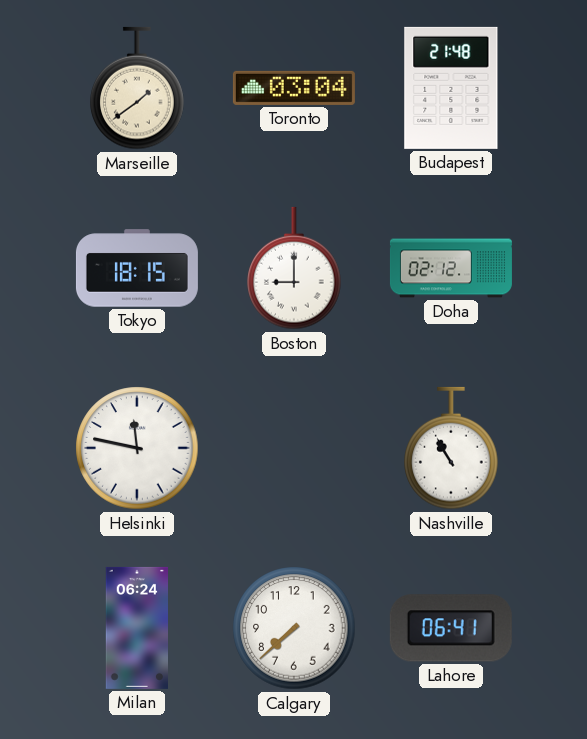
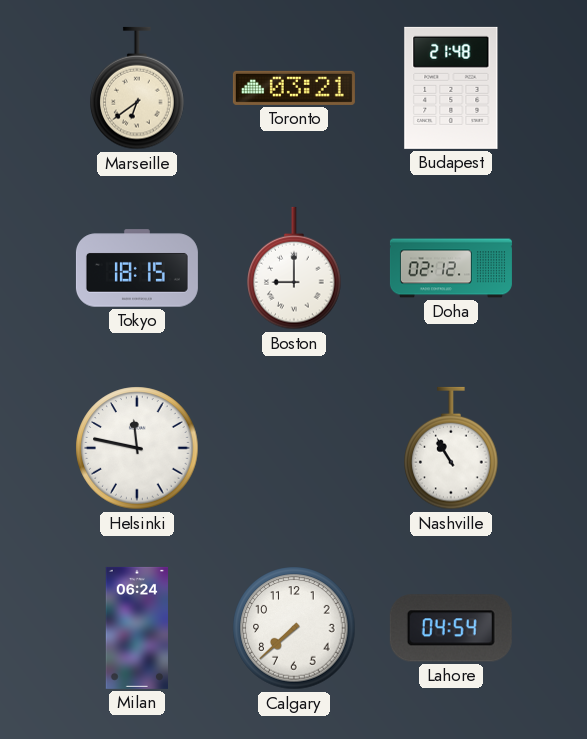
Marseille: 1:39 -> 6:39 (137, 88)
Toronto: 03:04 -> 03:21 (294, 88)
Lahore: 06:41 -> 04:54 (451, 628)
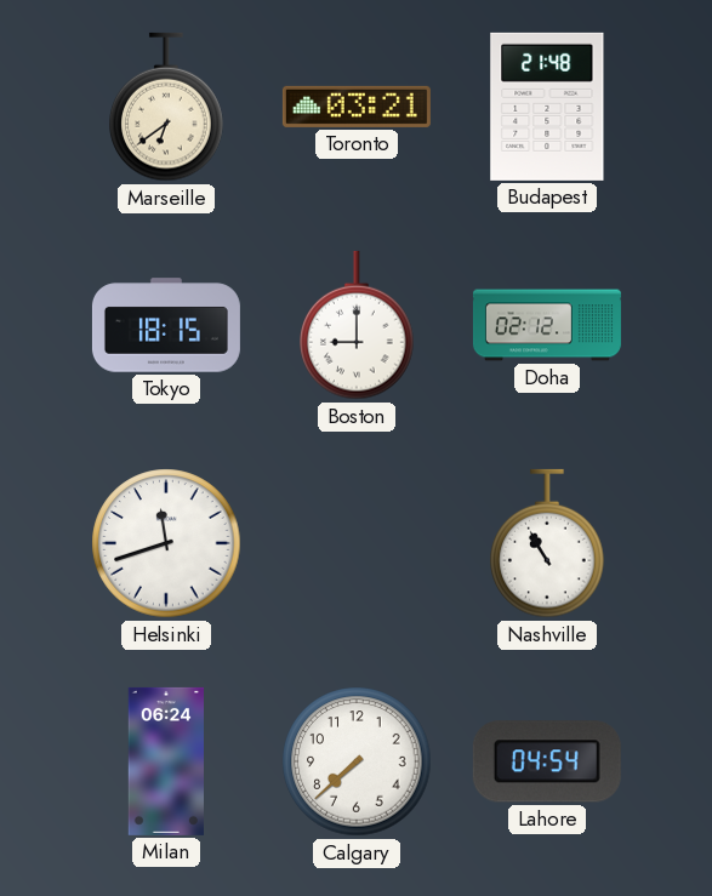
Helsinki: 11:47 -> 11:42 (166, 543)
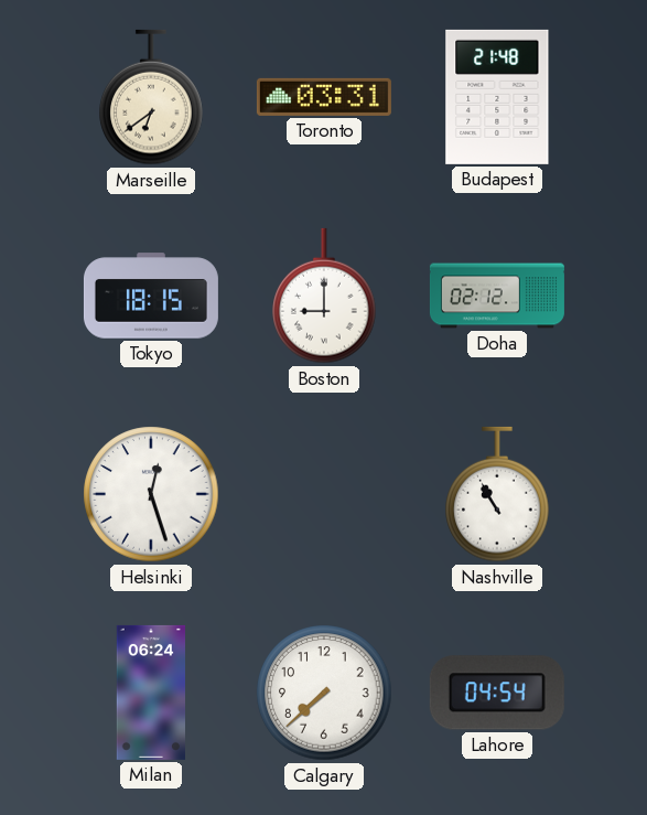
Toronto: 03:21 -> 03:31 (324, 97)
Helsinki: 11:42 -> 12:27 (151, 494)
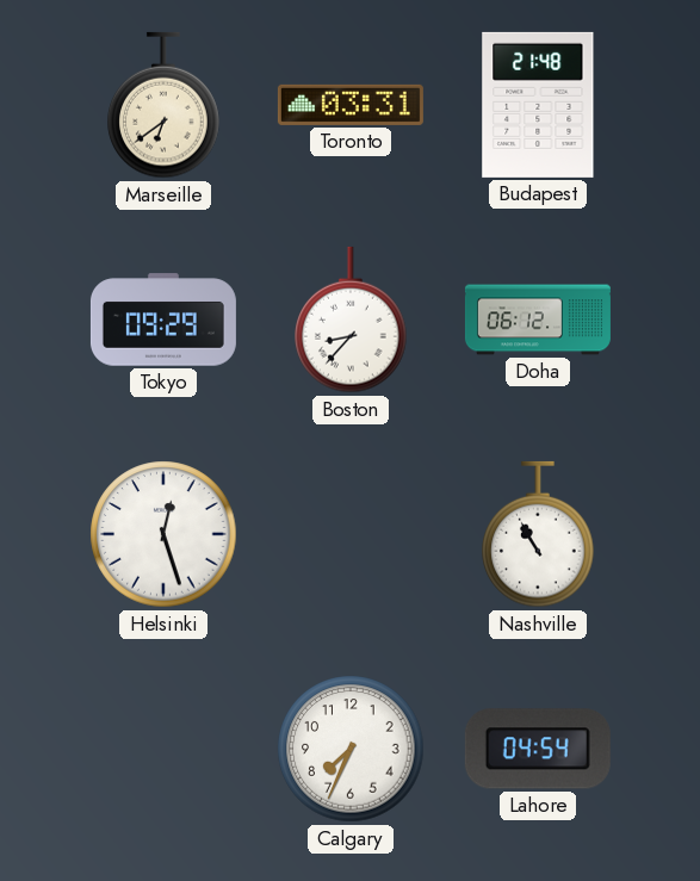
Tokyo: 18:15 -> 09:29 (163, 319)
Boston: 9:00 -> 8:37 (351, 319)
Doha: 02:12 -> 06:12 (538, 319)
Milan: 06:24 -> none (150, 693)
Calgary: 7:38 -> 7:34 (351, 749)
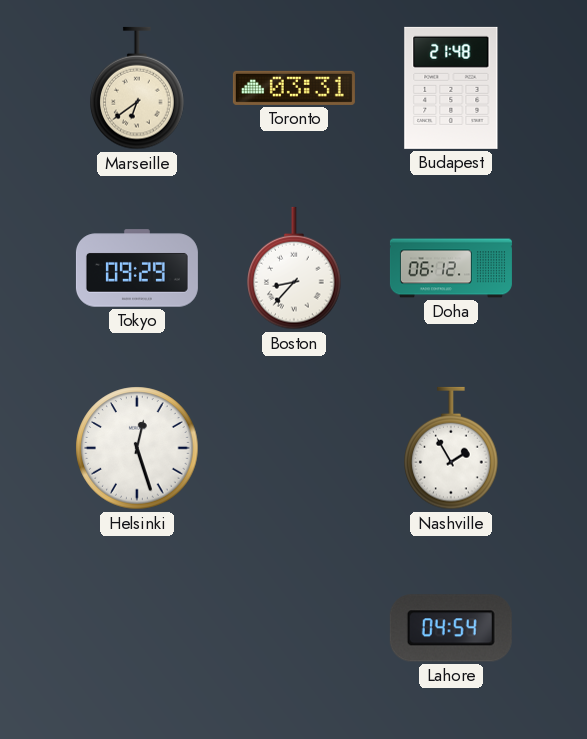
Nashville: 10:55 -> 1:55 (451, 448)
Calgary: 7:34 -> none (351, 749)
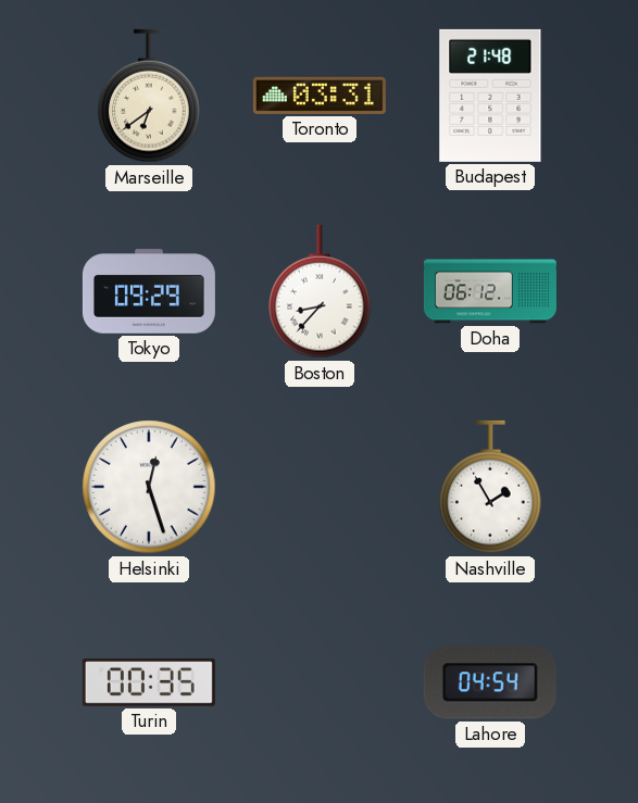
Turin: none -> 00:35 (149, 682)
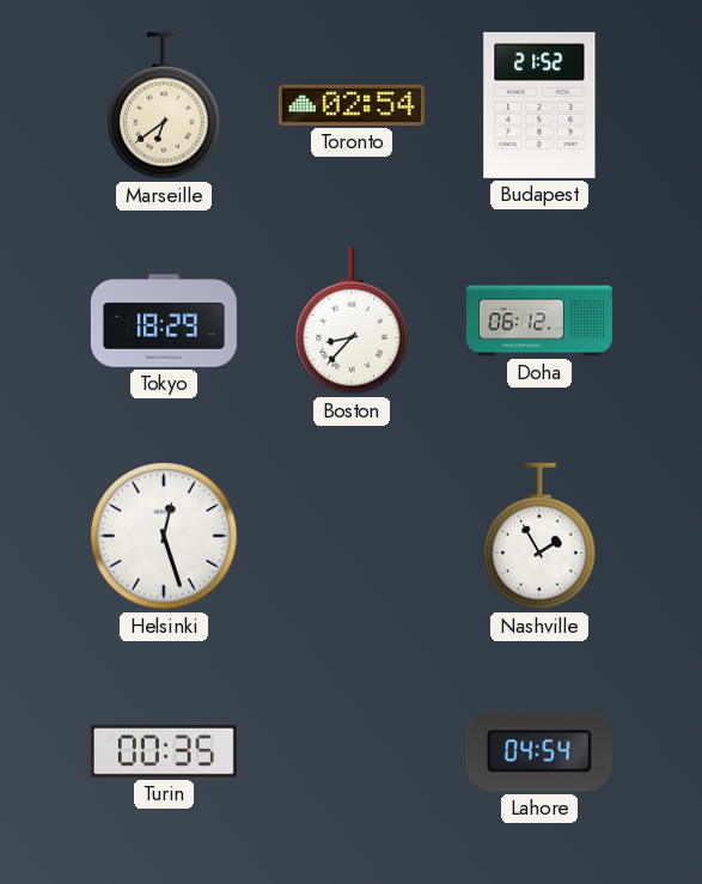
Toronto: 03:31 -> 02:54 (352, 105)
Budapest: 21:48 -> 21:52 (539, 105)
Tokyo: 09:29 -> 18:29 (164, 321)
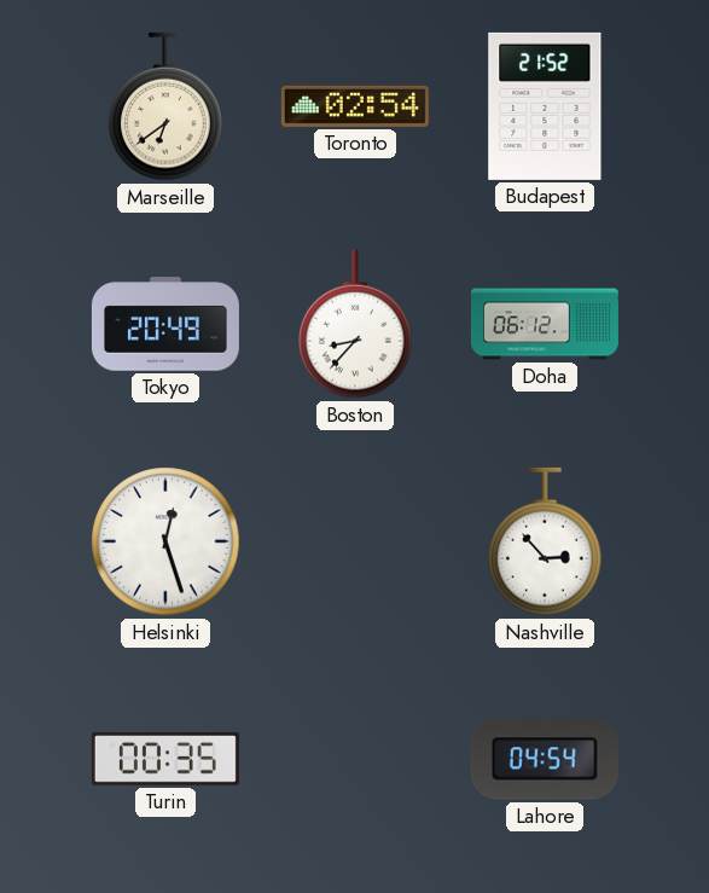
Tokyo: 18:29 -> 20:49 (165, 324)
Nashville: 1:55 -> 2:53 (545, 541)
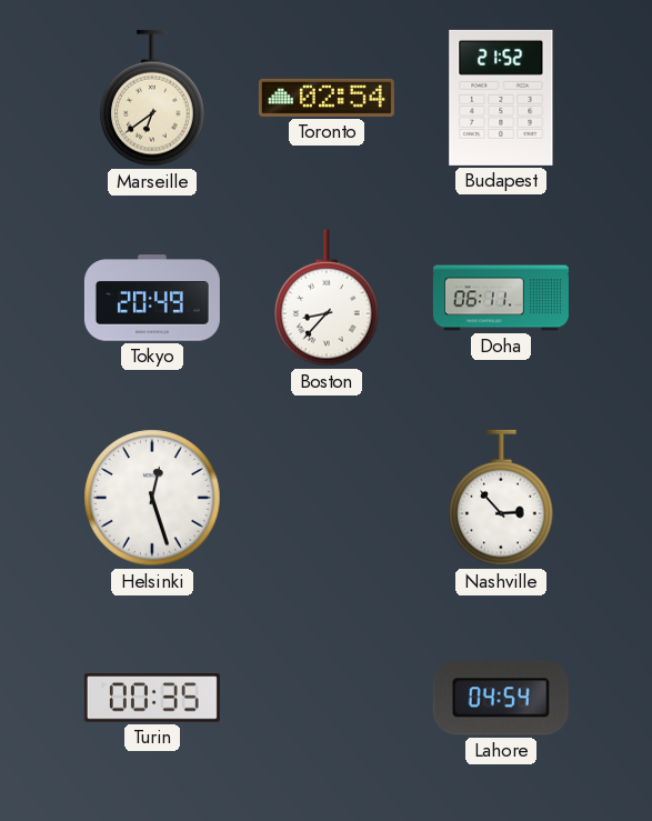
Doha: 06:12 -> 06:11 (501, 298)
